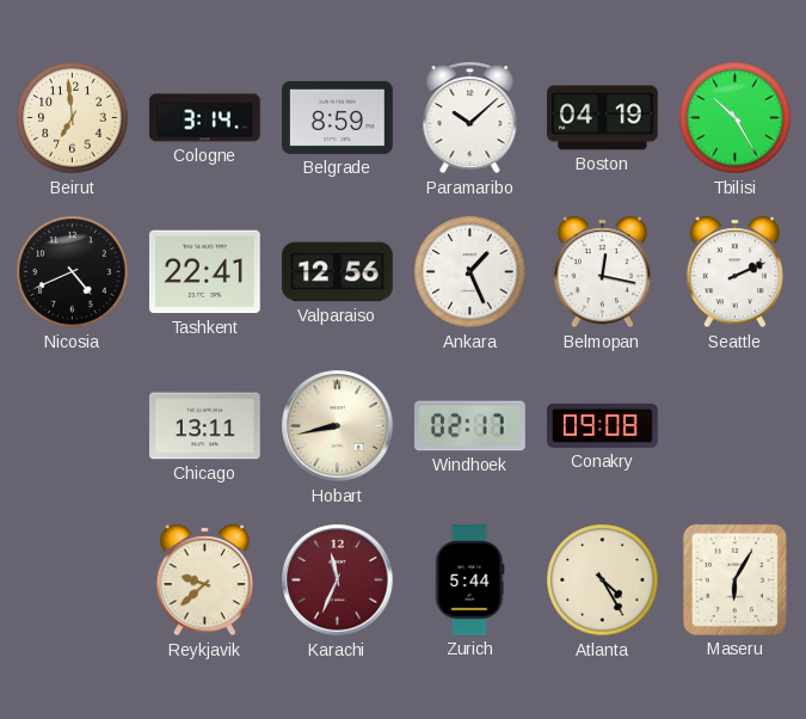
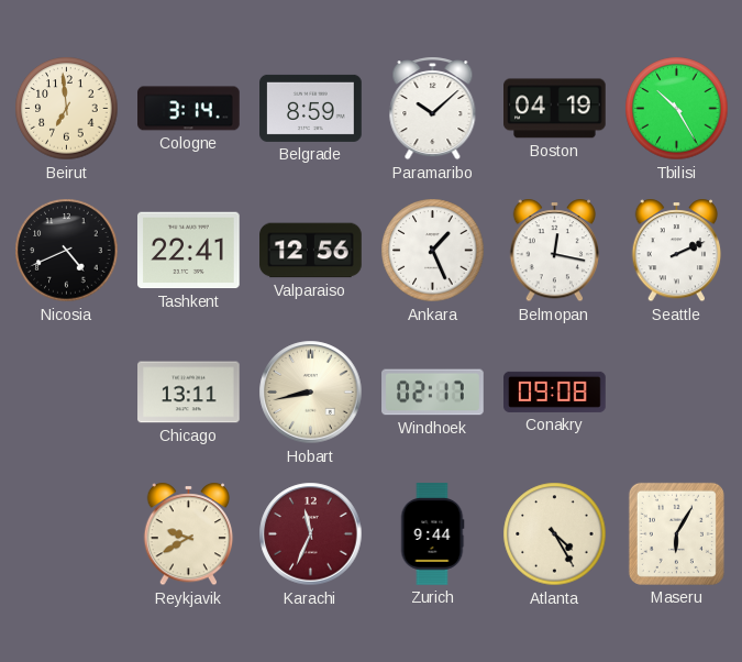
Reykjavik: 9:38 -> 9:40 (189, 534)
Zurich: 5:44 -> 9:44 (432, 534)
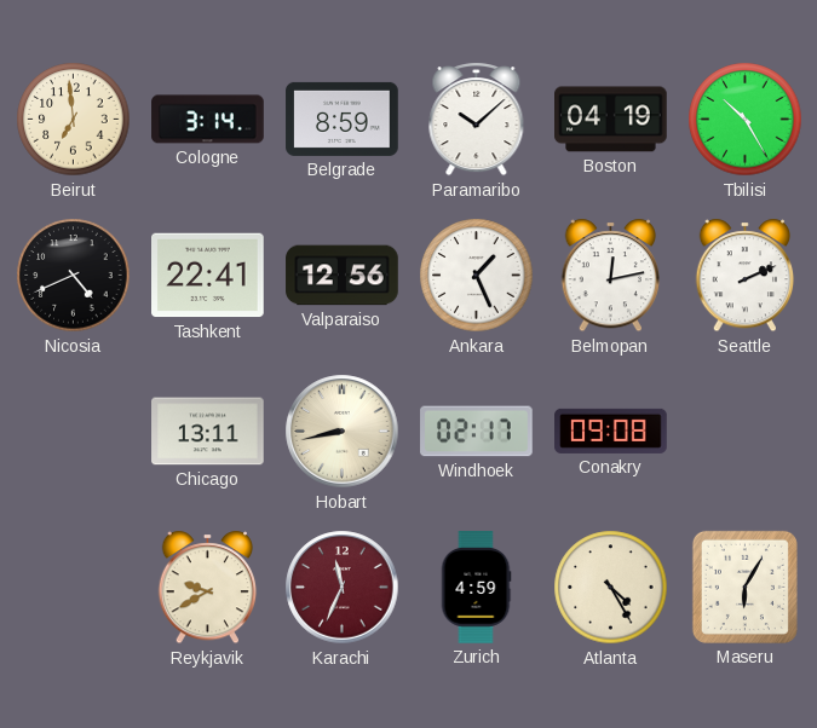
Belmopan: 12:17 -> 12:13 (611, 276)
Zurich: 9:44 -> 4:59 (476, 588)
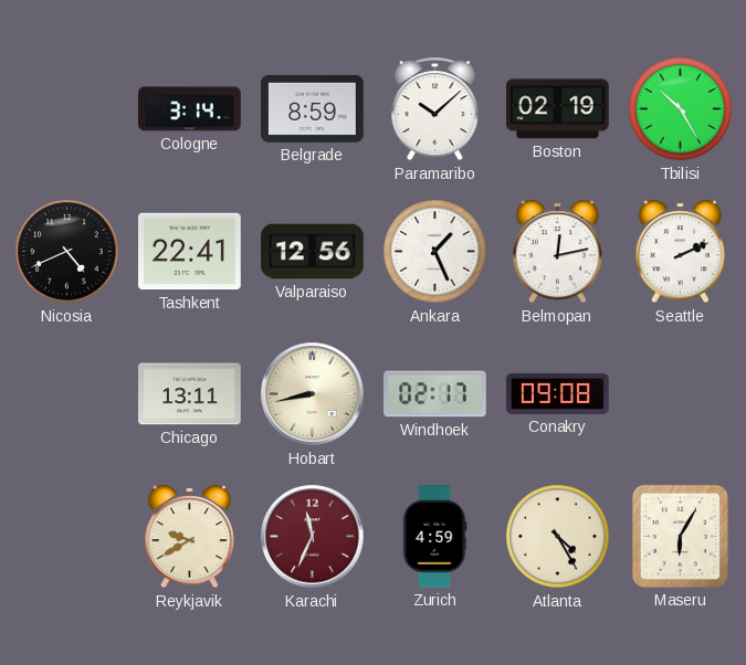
Beirut: 6:59 -> none (74, 120)
Boston: 04:19 -> 02:19 (558, 109)
